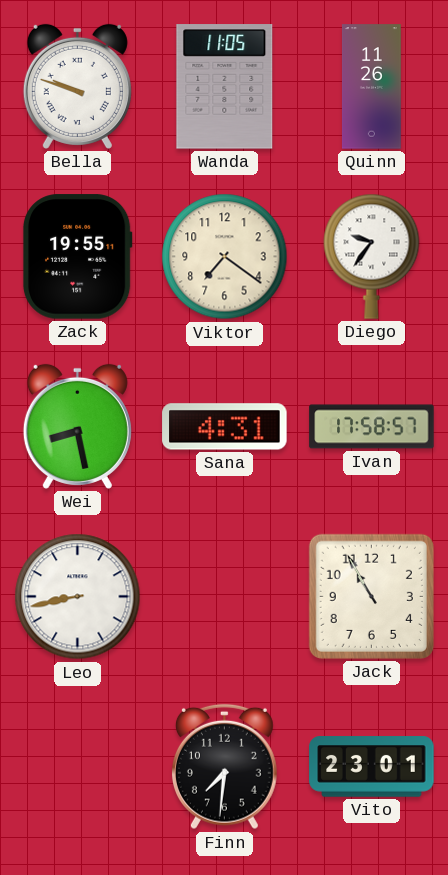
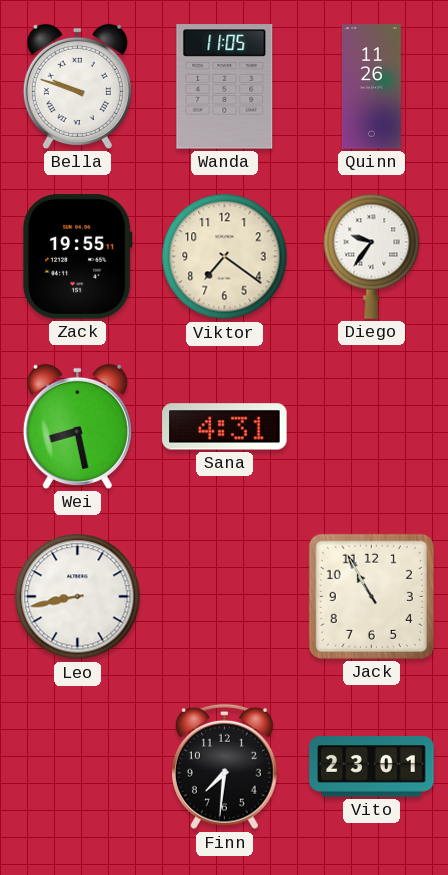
Ivan: 17:58 -> none (372, 427)
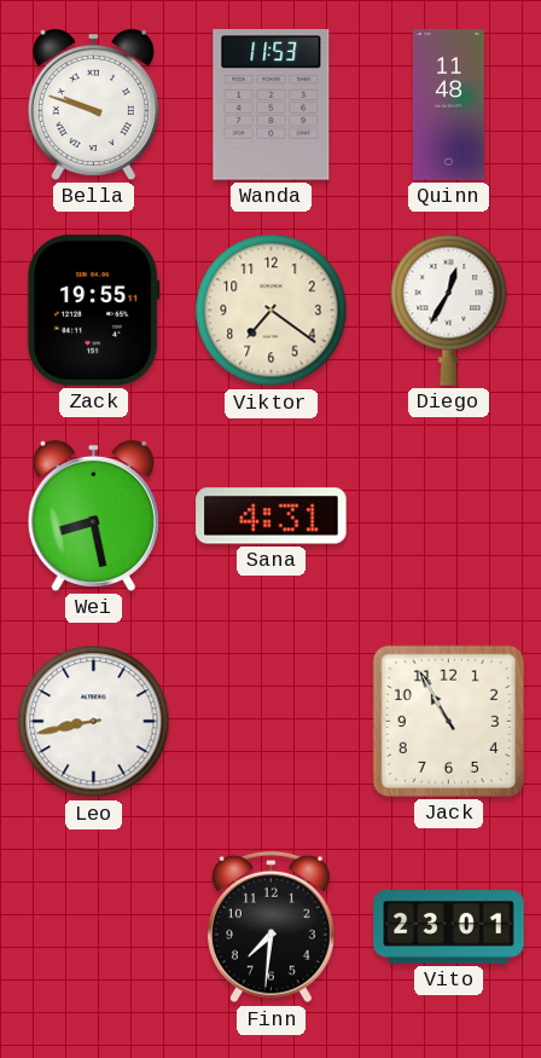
Wanda: 11:05 -> 11:53 (272, 105)
Quinn: 11:26 -> 11:48 (448, 105)
Diego: 9:36 -> 12:35 (449, 310)
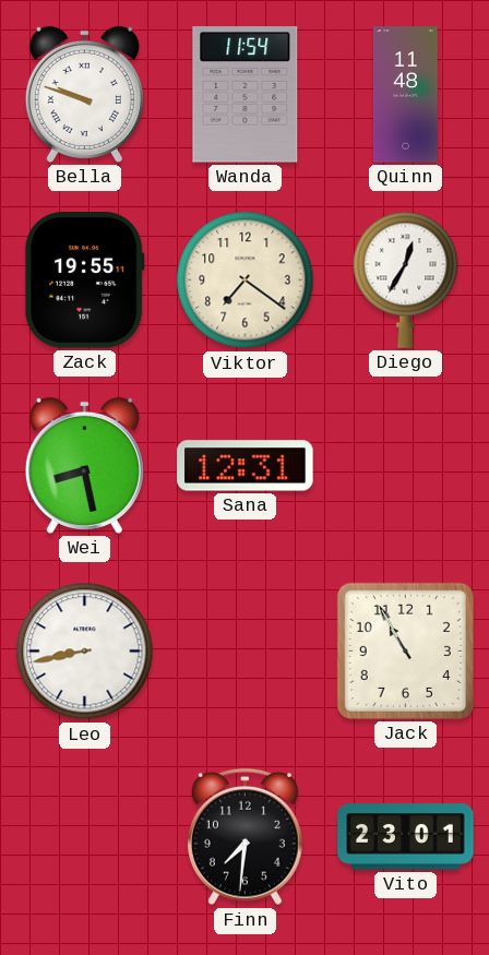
Wanda: 11:53 -> 11:54 (246, 95)
Sana: 4:31 -> 12:31 (246, 466)
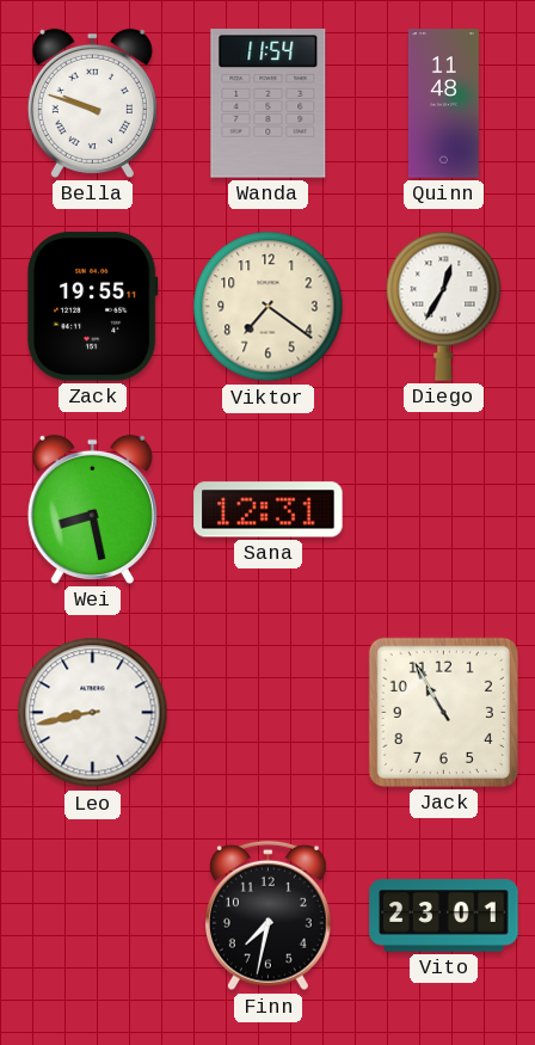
Finn: 7:31 -> 7:32 (267, 916)
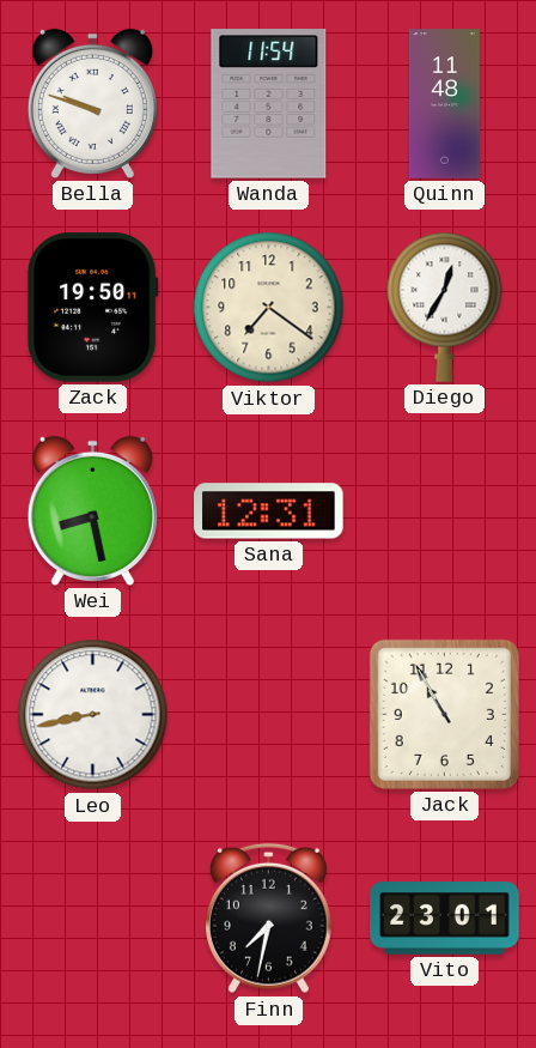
Zack: 19:55 -> 19:50 (92, 308)
